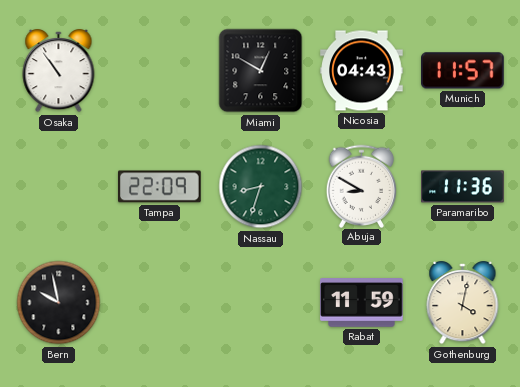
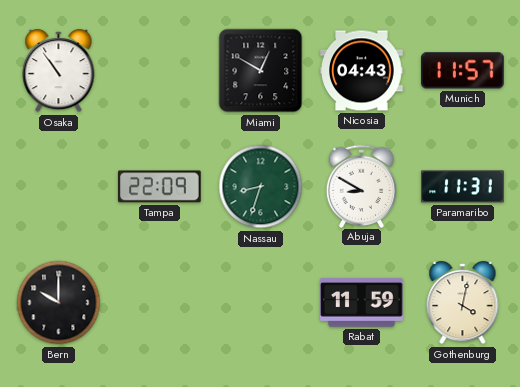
Paramaribo: 11:36 -> 11:31 (463, 187)
Bern: 9:58 -> 10:00 (59, 303)
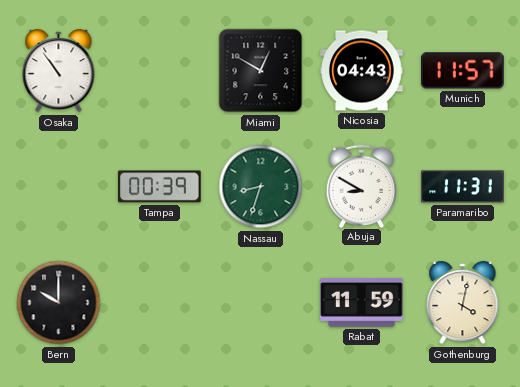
Tampa: 22:09 -> 00:39 (160, 187)
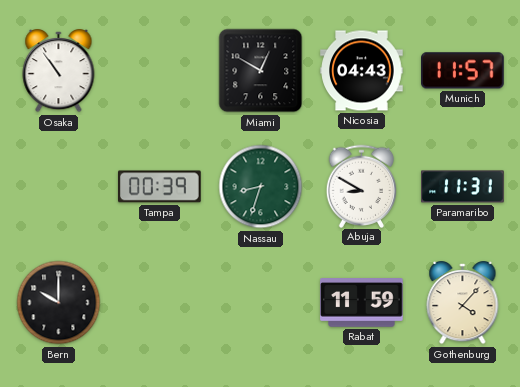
Gothenburg: 4:02 -> 4:07 (463, 304)
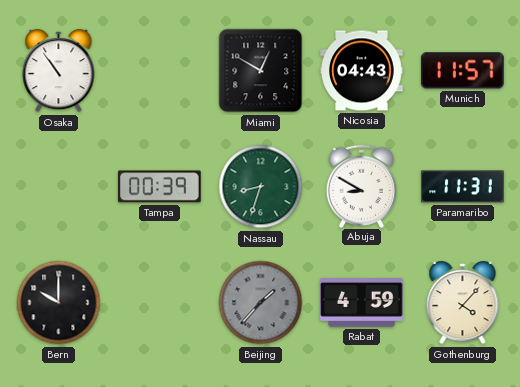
Beijing: none -> 1:37 (261, 303)
Rabat: 11:59 -> 4:59 (362, 303)
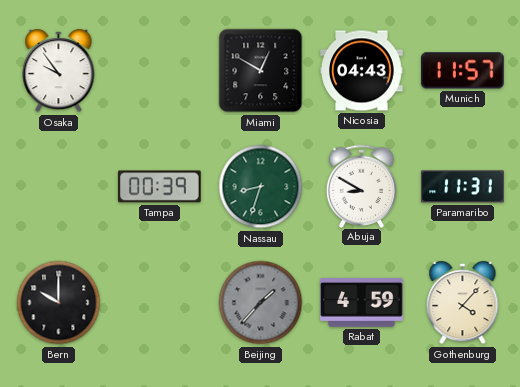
Osaka: 10:54 -> 9:54 (59, 72)
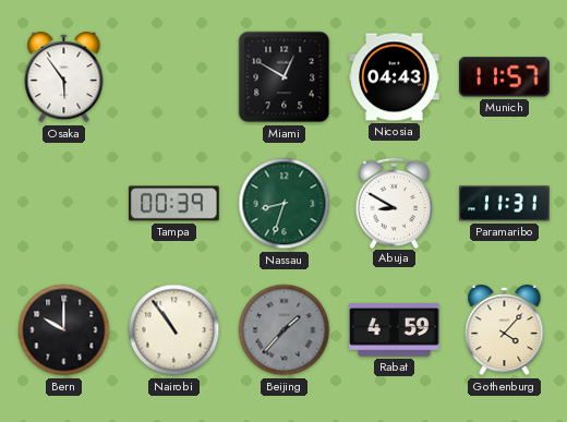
Osaka: 9:54 -> 5:54 (64, 79)
Nairobi: none -> 10:54 (174, 330)
